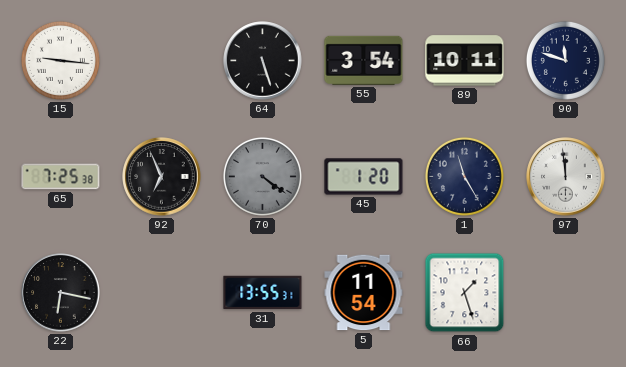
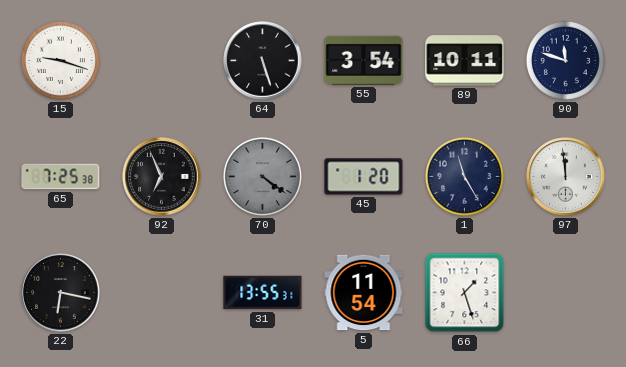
15: 9:16 -> 9:18 (60, 60)
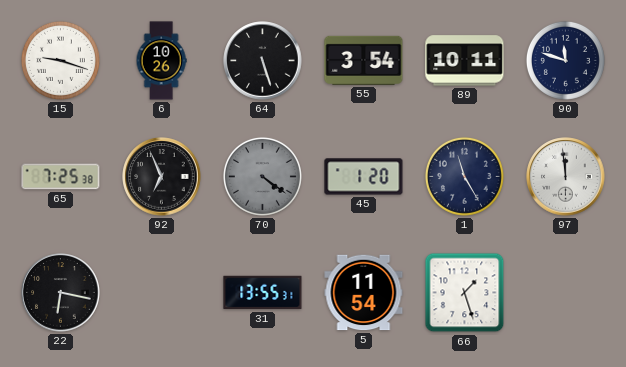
6: none -> 10:26 (161, 61)
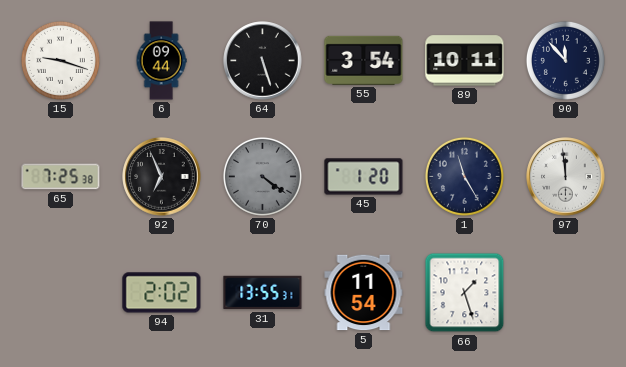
6: 10:26 -> 09:44 (161, 61)
90: 11:48 -> 11:53 (565, 60)
22: 6:17 -> none (61, 293)
94: none -> 2:02 (162, 293)
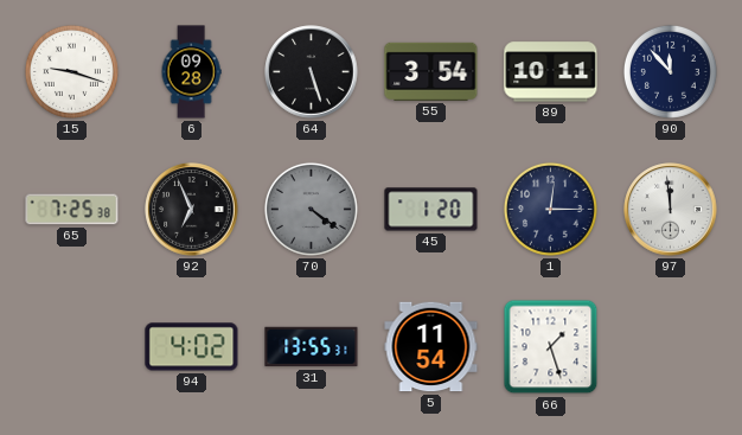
6: 09:44 -> 09:28 (191, 72)
1: 11:25 -> 12:15 (550, 209)
94: 2:02 -> 4:02 (192, 347)
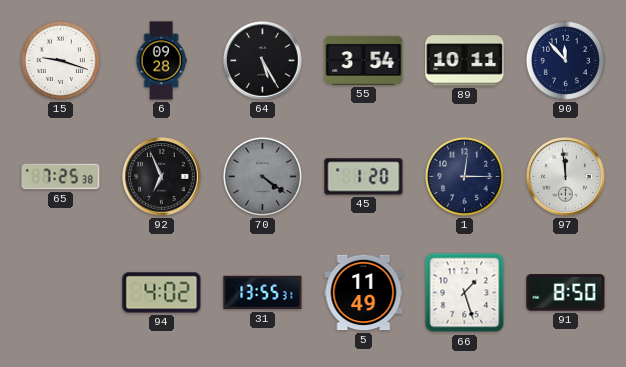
64: 5:27 -> 5:25 (263, 61)
5: 11:54 -> 11:49 (364, 293)
91: none -> 8:50 (566, 293)
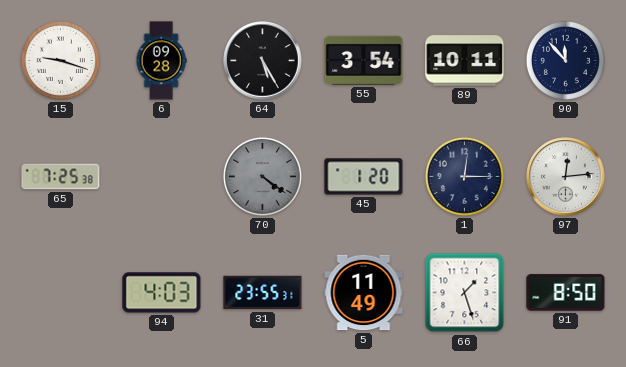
92: 6:56 -> none (162, 177)
97: 11:59 -> 12:14 (566, 177)
94: 4:02 -> 4:03 (162, 293)
31: 13:55 -> 23:55 (263, 293)
